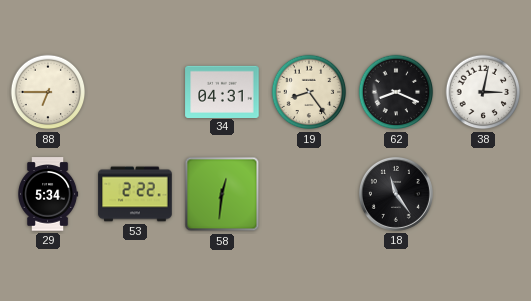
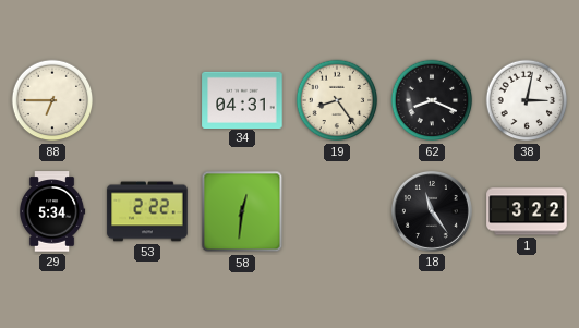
1: none -> 3:22 (527, 211)
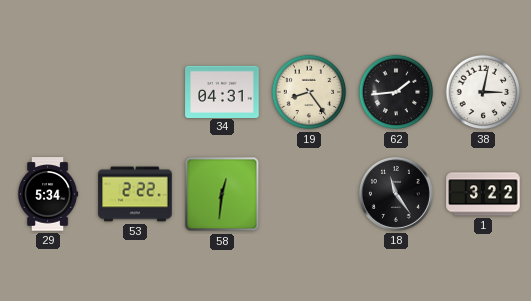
88: 6:45 -> none (52, 100)
62: 8:19 -> 1:44 (396, 92)
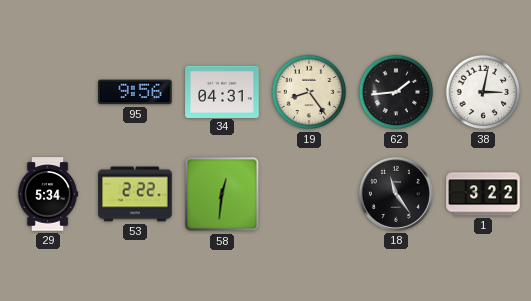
95: none -> 9:56 (135, 92)
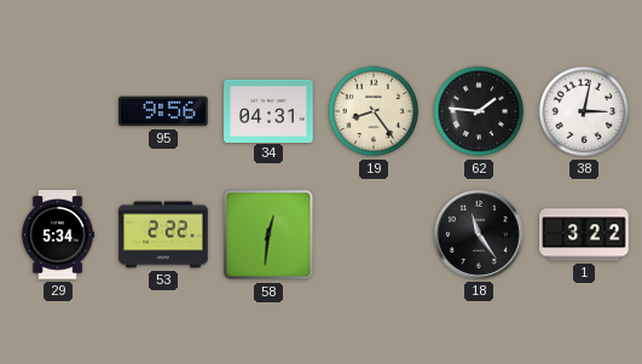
62: 1:44 -> 1:46 (479, 111)
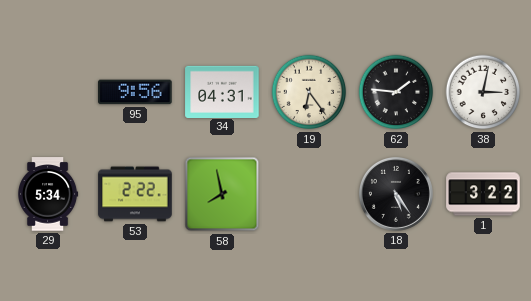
19: 8:24 -> 6:24 (309, 92)
58: 12:31 -> 7:58 (222, 194)
18: 11:24 -> 5:24 (396, 194)
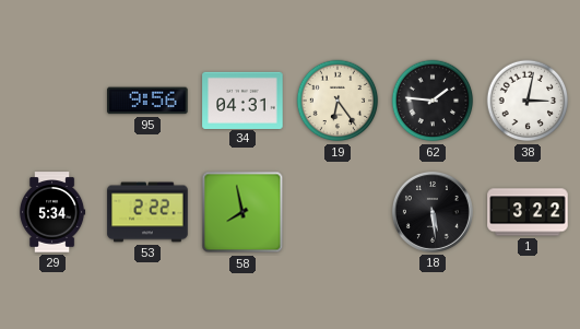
18: 5:24 -> 5:29 (433, 212)
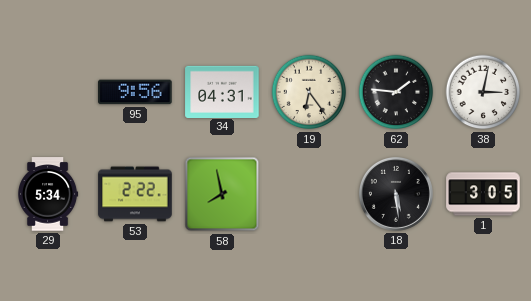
1: 3:22 -> 3:05 (483, 194)
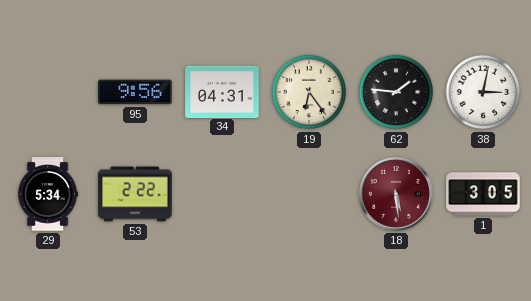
58: 7:58 -> none (222, 194)
18 dial: black -> burgundy (396, 194)
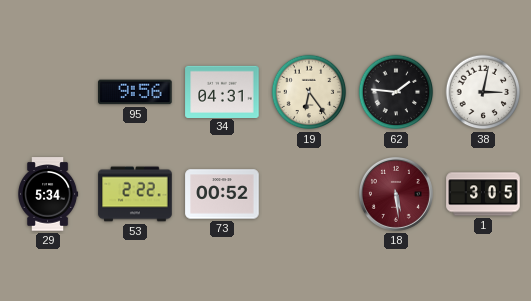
73: none -> 00:52 (222, 194)
